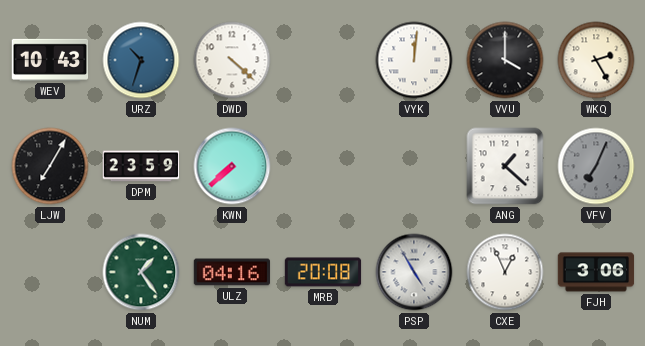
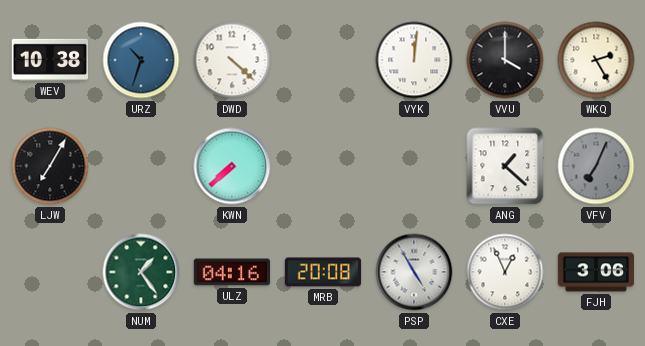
WEV: 10:43 -> 10:38 (50, 60)
DPM: 23:59 -> none (141, 166)
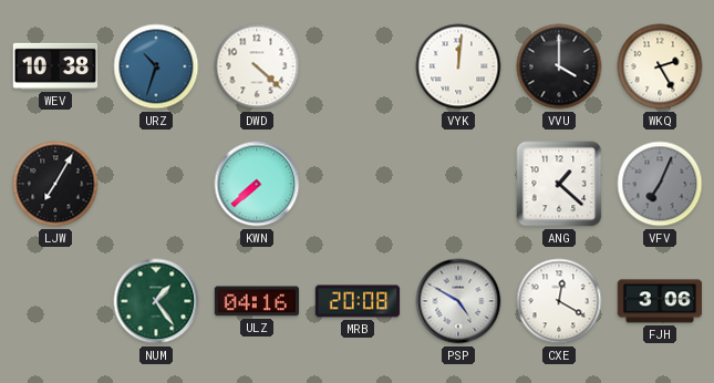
PSP: 4:55 -> 4:50 (458, 301)
CXE: 12:56 -> 12:20 (559, 301)
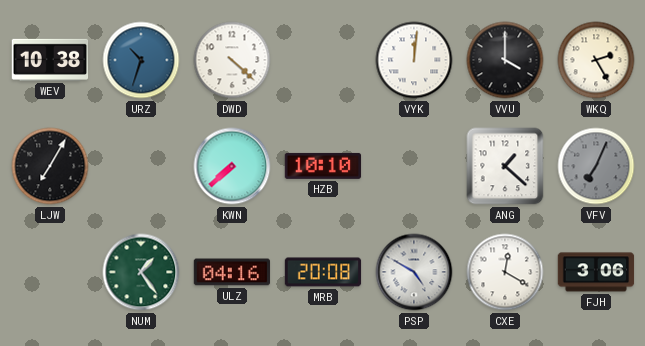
HZB: none -> 10:10 (323, 166)
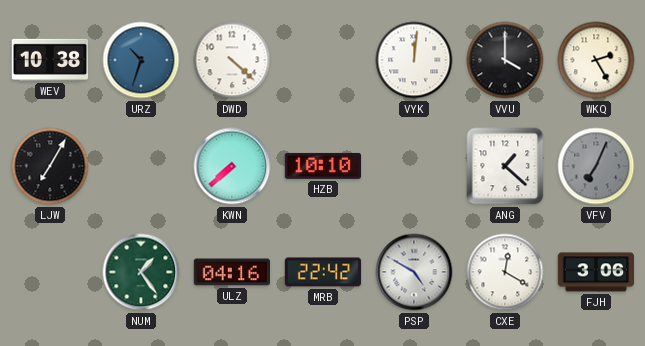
MRB: 20:08 -> 22:42 (323, 272)
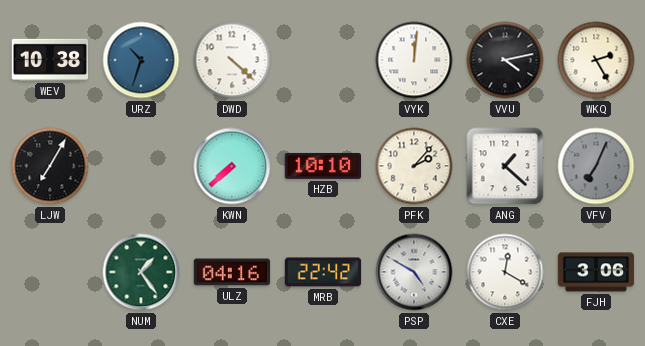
VVU: 4:00 -> 4:13 (505, 60)
PFK: none -> 2:07 (414, 166)
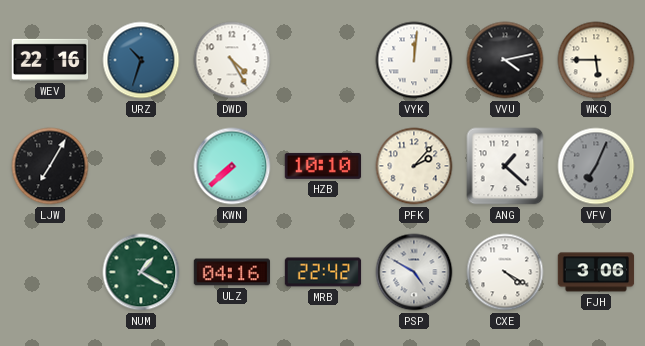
WEV: 10:38 -> 22:16 (50, 60)
DWD: 4:22 -> 4:25 (232, 60)
WKQ: 2:25 -> 5:45 (596, 60)
NUM: 1:24 -> 1:20 (141, 272)
CXE: 12:20 -> 4:20 (505, 272)
